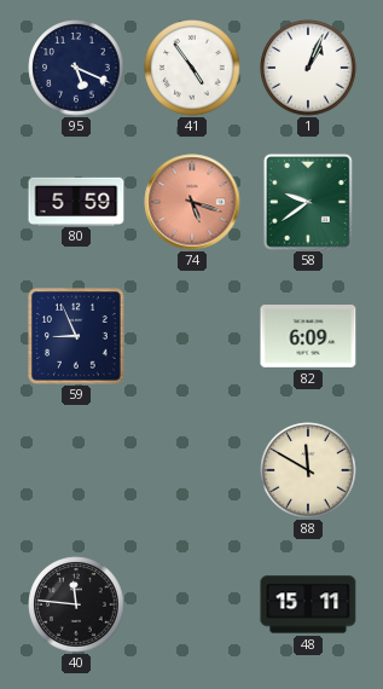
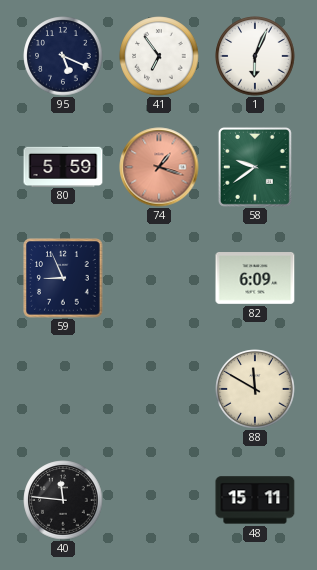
41: 4:54 -> 6:54 (159, 56)
1: 1:04 -> 6:04 (255, 56)
74: 5:18 -> 1:18 (159, 167)
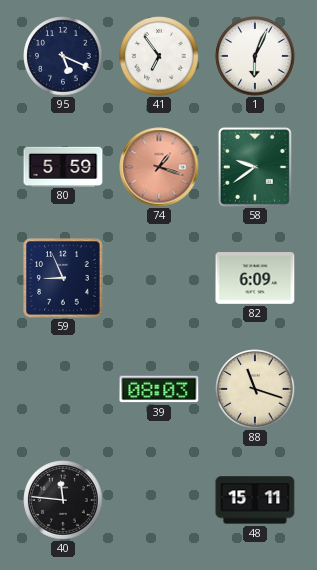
39: none -> 08:03 (159, 389)
88: 11:50 -> 11:18 (255, 389)
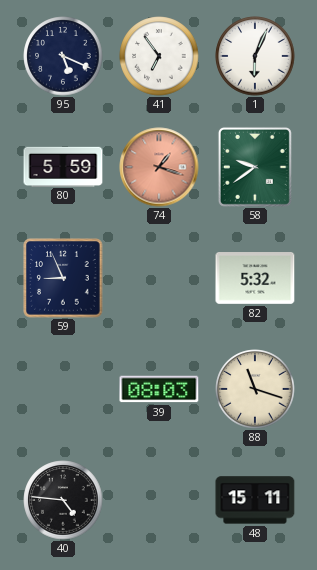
82: 6:09 -> 5:32 (255, 279)
40: 11:46 -> 4:46 (63, 500)
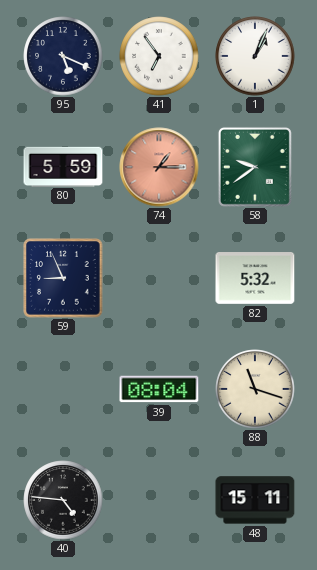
1: 6:04 -> 1:04 (255, 56)
74: 1:18 -> 1:15 (159, 167)
39: 08:03 -> 08:04 (159, 389)
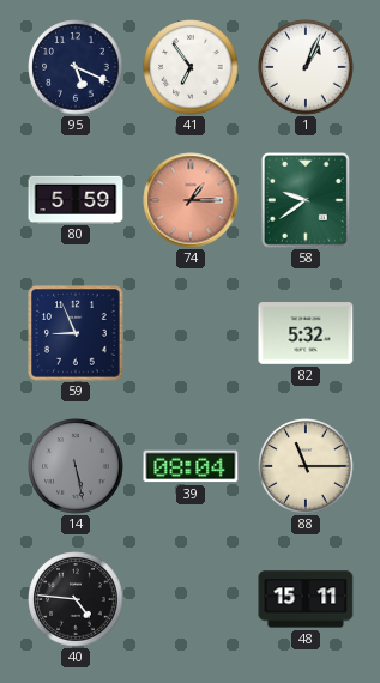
14: none -> 5:28 (76, 466)
88: 11:18 -> 11:15 (306, 466)
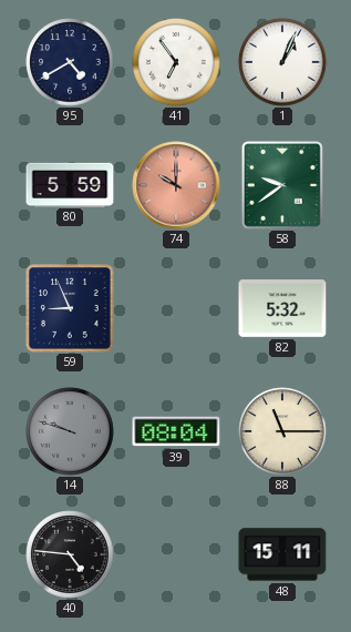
95: 5:19 -> 4:40 (70, 62)
74: 1:15 -> 10:00 (176, 185)
14: 5:28 -> 9:48 (70, 431)
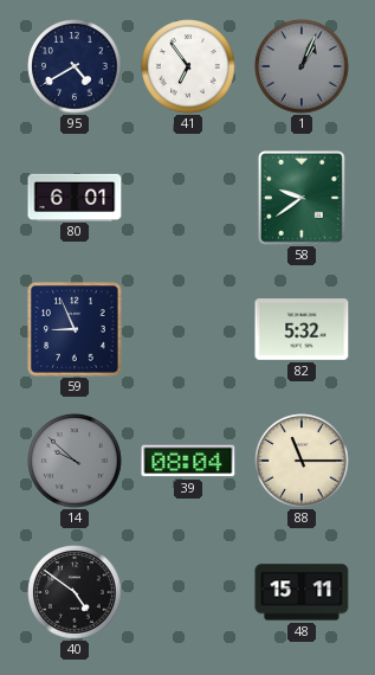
1 dial: white -> grey (302, 66)
80: 5:59 -> 6:01 (75, 197)
74: 10:00 -> none (176, 185)
14: 9:48 -> 9:52 (75, 461)
40: 4:46 -> 4:51 (75, 592)
